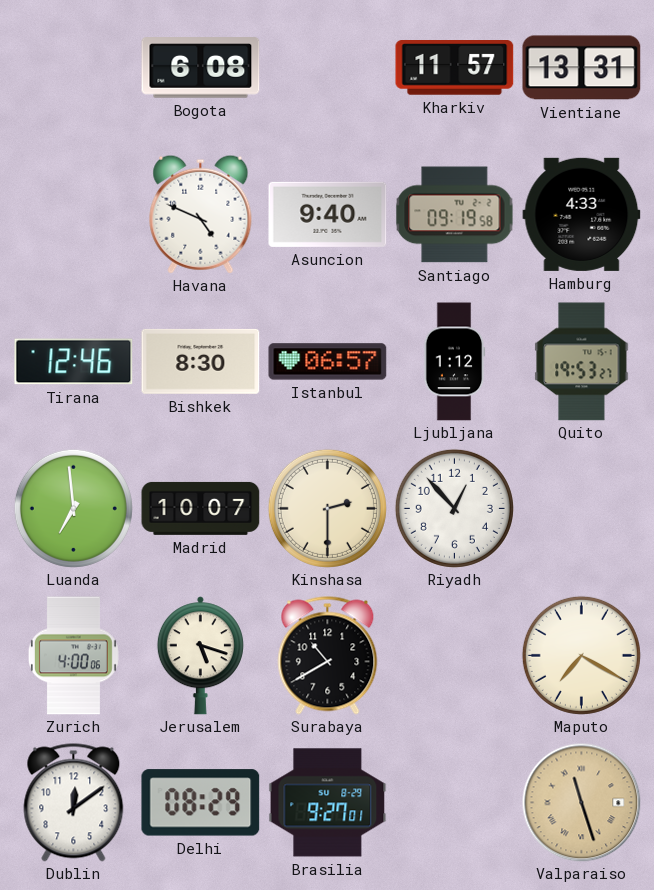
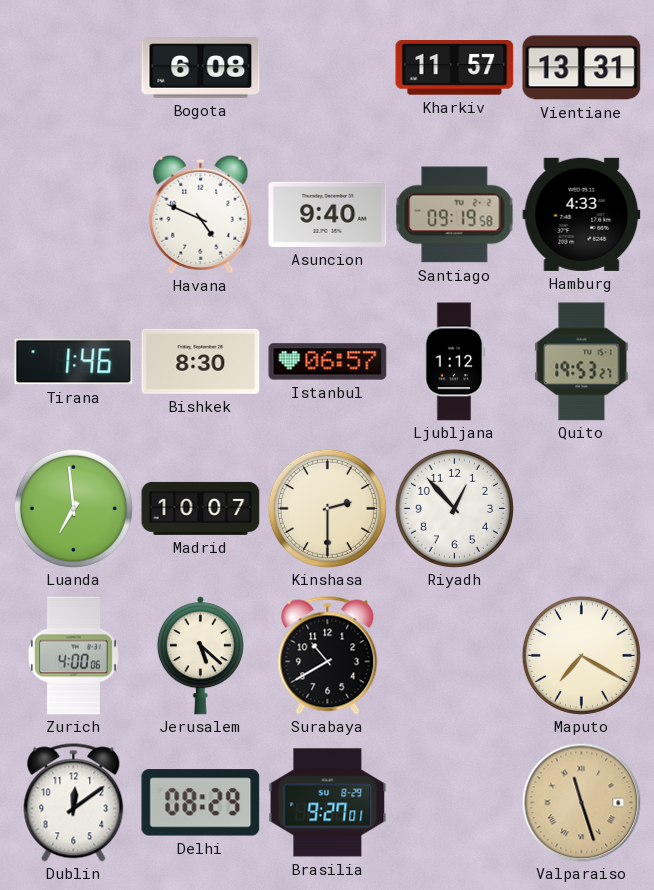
Tirana: 12:46 -> 1:46 (74, 362)
Jerusalem: 5:18 -> 5:22 (200, 656)
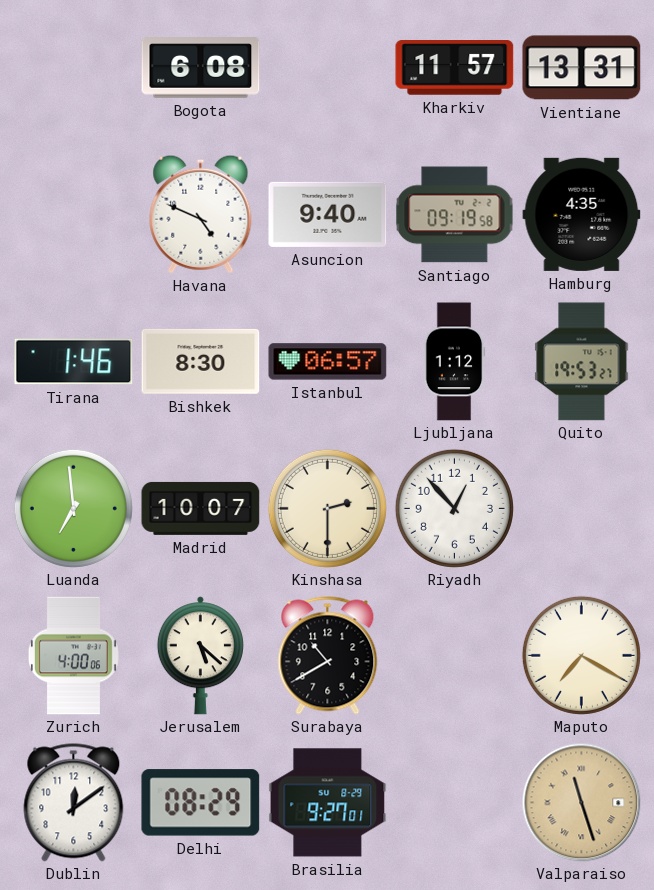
Hamburg: 4:33 -> 4:35 (582, 214)
